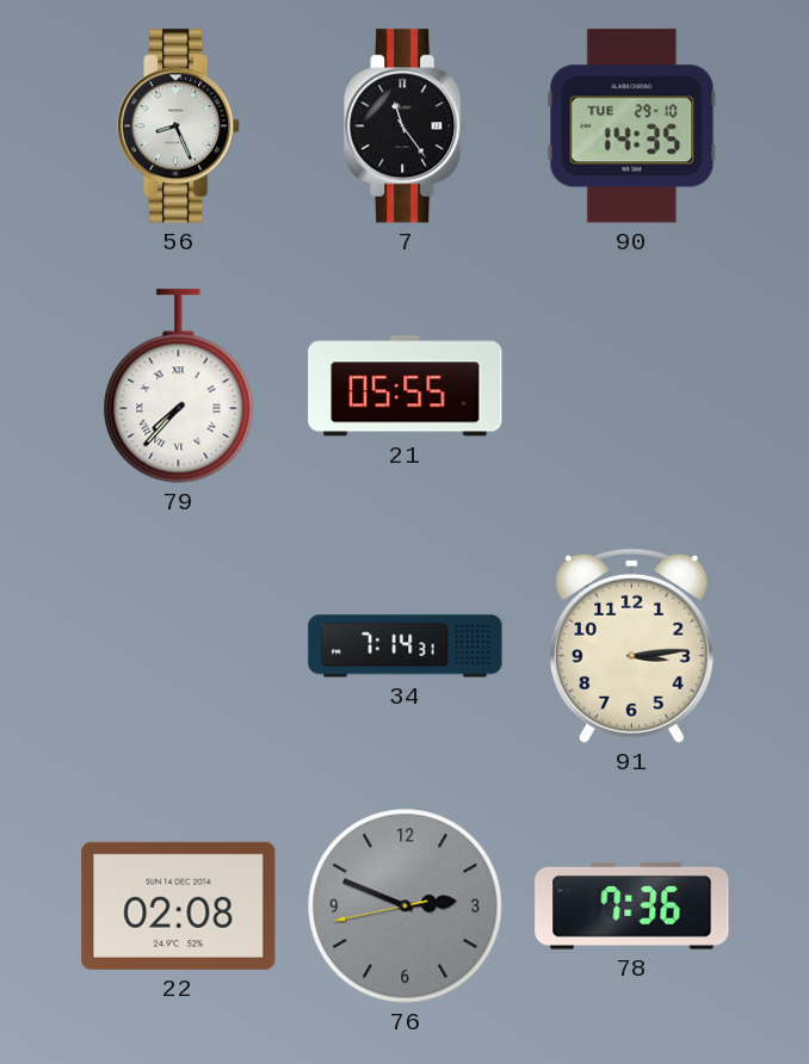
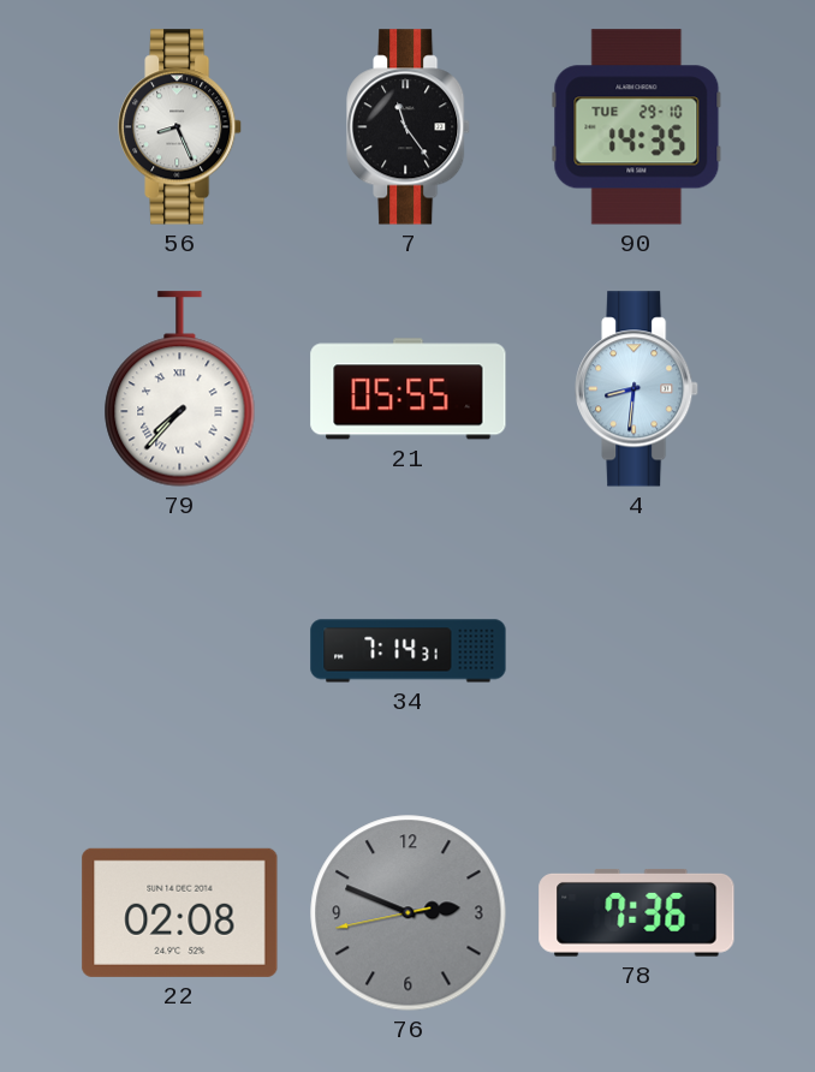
4: none -> 8:31 (637, 389)
91: 3:14 -> none (631, 645)
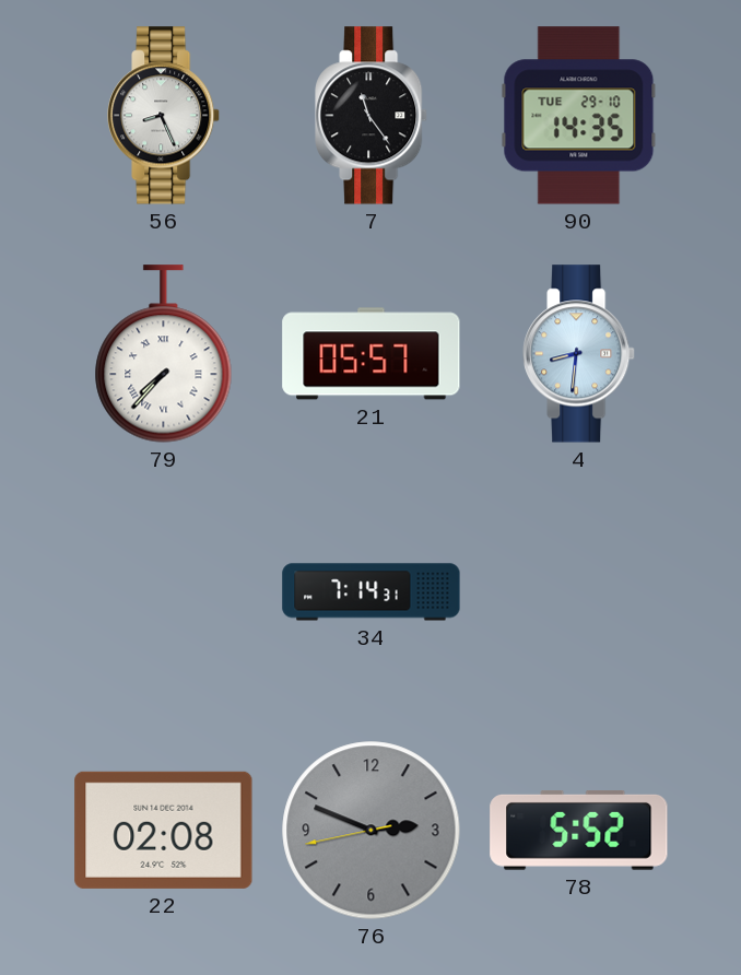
21: 05:55 -> 05:57 (372, 354)
78: 7:36 -> 5:52 (579, 831)
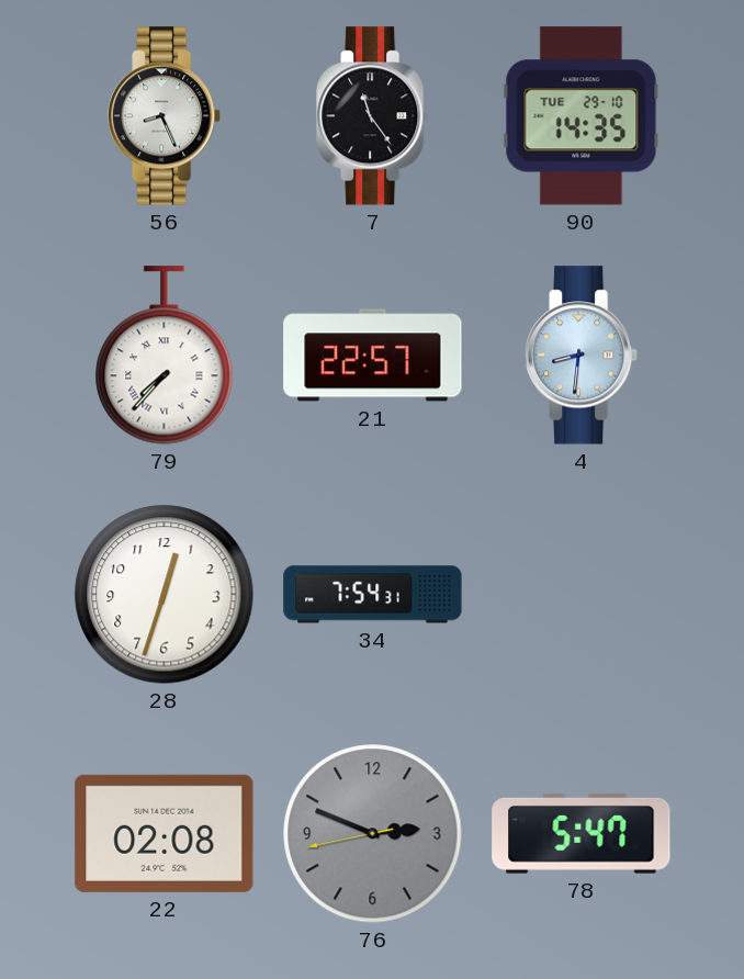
21: 05:57 -> 22:57 (373, 356)
28: none -> 12:33 (165, 595)
34: 7:14 -> 7:54 (373, 595)
78: 5:52 -> 5:47 (582, 834)
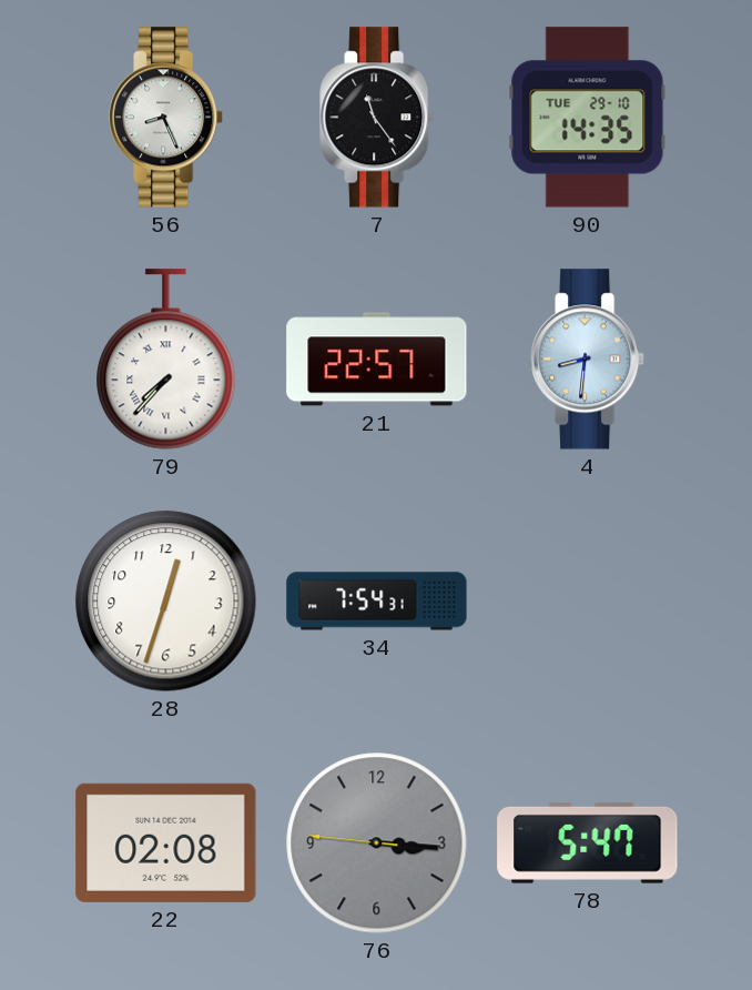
76: 2:48 -> 3:15 (377, 843)
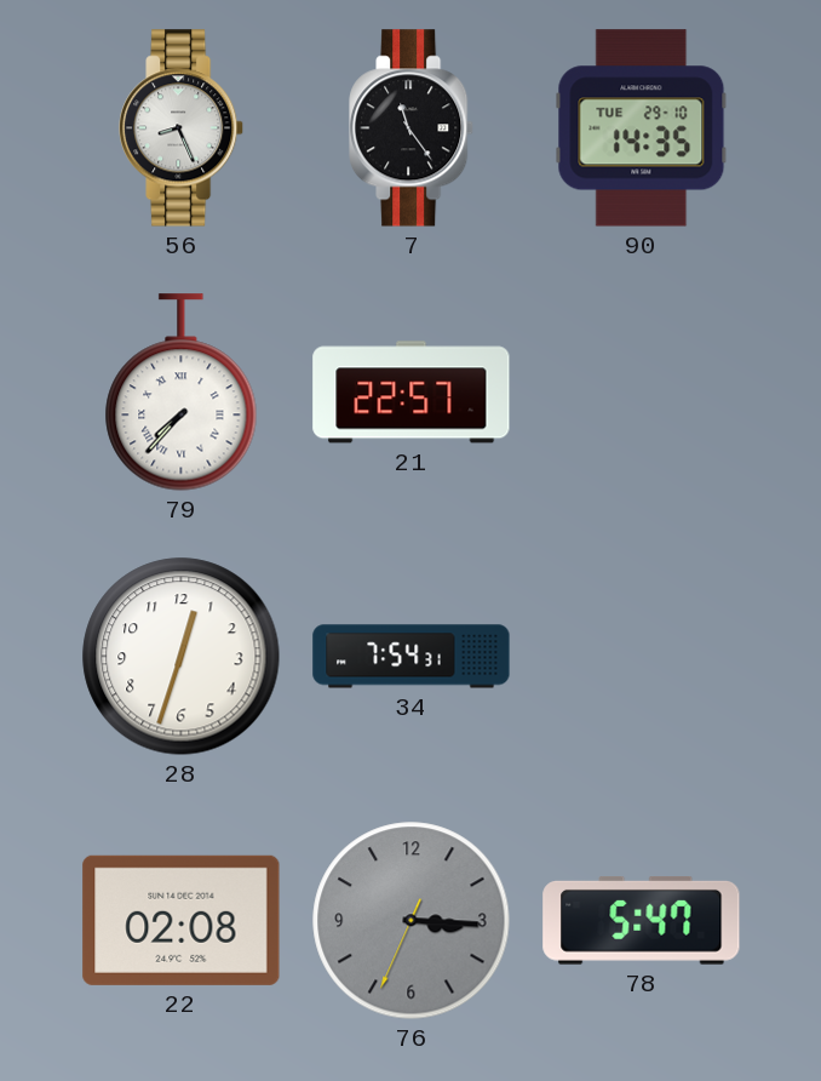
4: 8:31 -> none (588, 360)
76: 3:15:46 -> 3:15:34 (412, 921)
